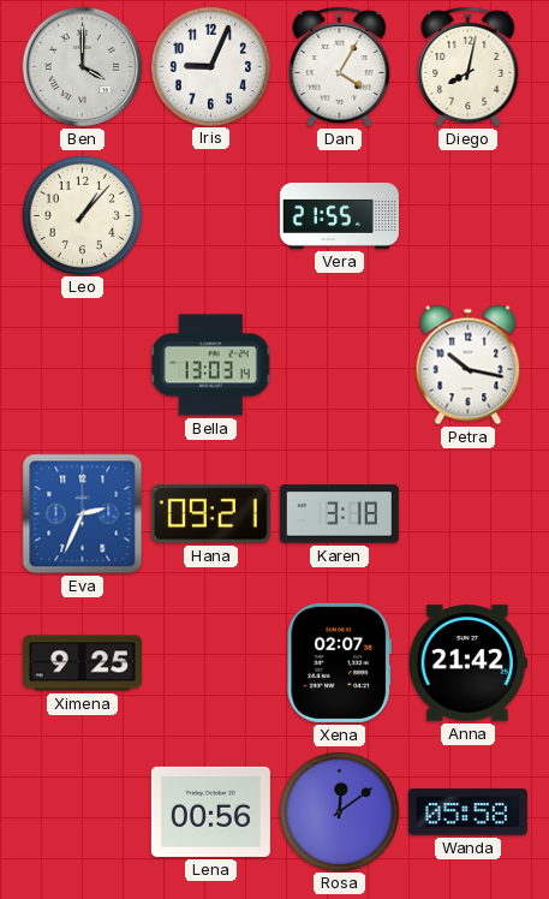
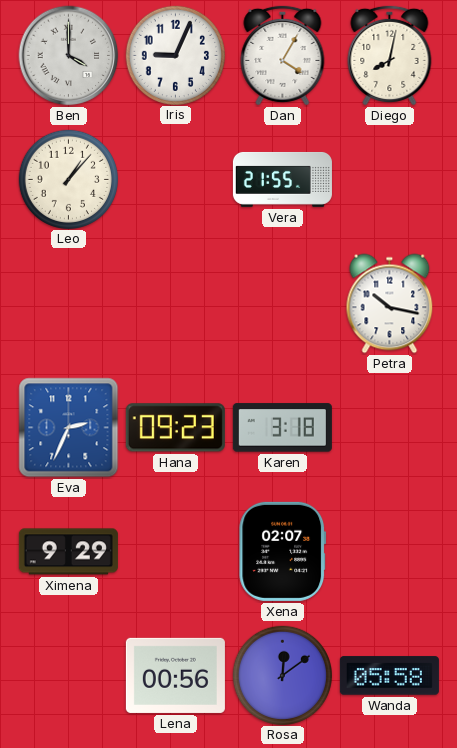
Bella: 13:03 -> none (211, 365)
Hana: 09:21 -> 09:23 (175, 428)
Ximena: 9:25 -> 9:29 (68, 552)
Anna: 21:42 -> none (467, 663)
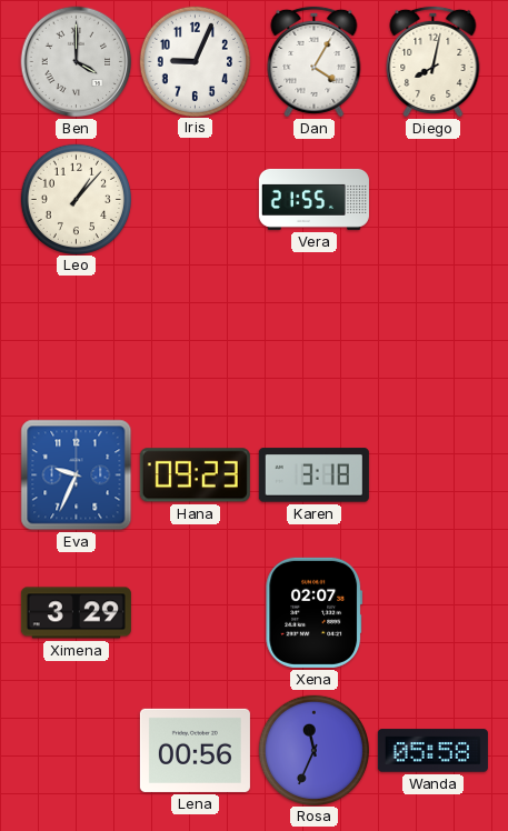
Petra: 10:17 -> none (390, 304)
Eva: 2:34 -> 9:34 (77, 475)
Ximena: 9:29 -> 3:29 (76, 613)
Rosa: 12:09 -> 11:34 (313, 750)
